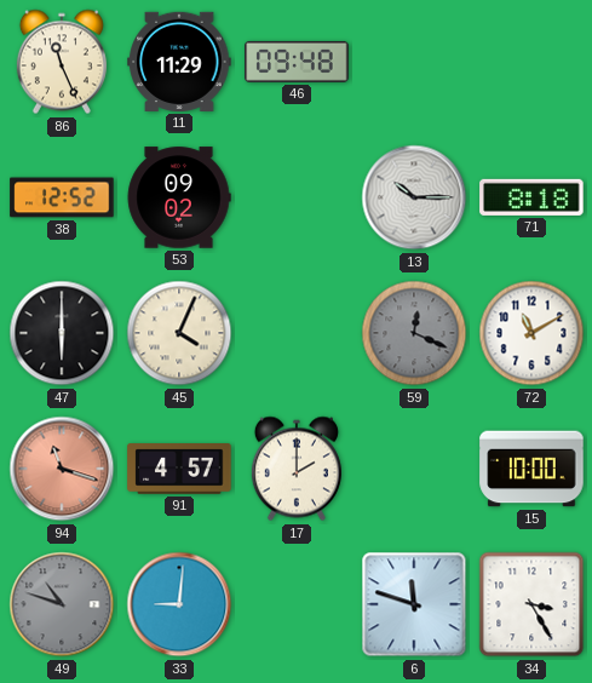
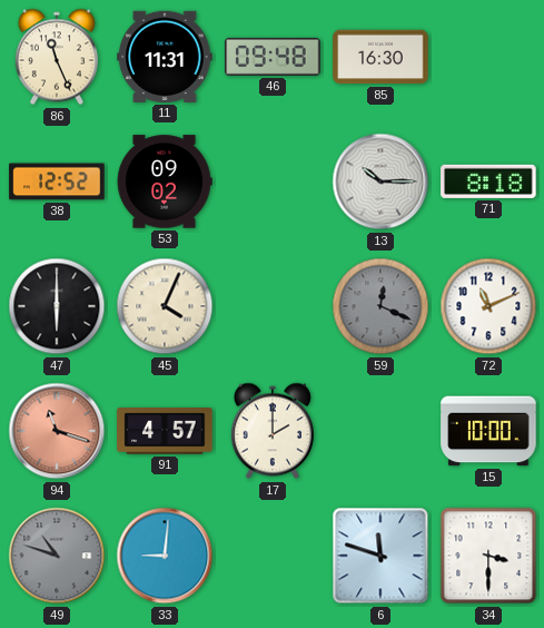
11: 11:29 -> 11:31 (165, 57)
85: none -> 16:30 (380, 57)
72: 11:10 -> 11:11 (488, 306)
34: 3:25 -> 3:30 (488, 556)
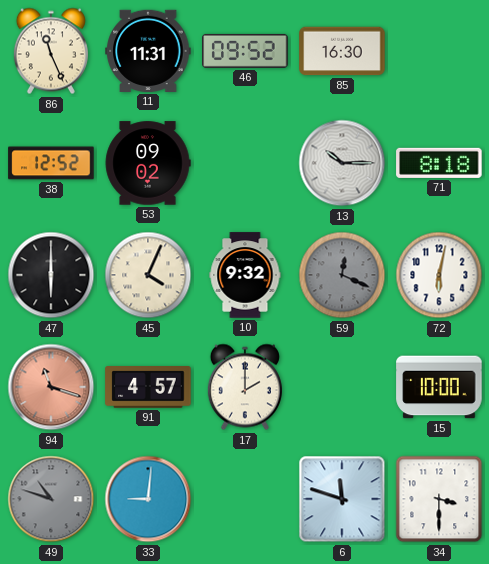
46: 09:48 -> 09:52 (245, 51)
10: none -> 9:32 (245, 275)
72: 11:11 -> 6:02 (439, 275)
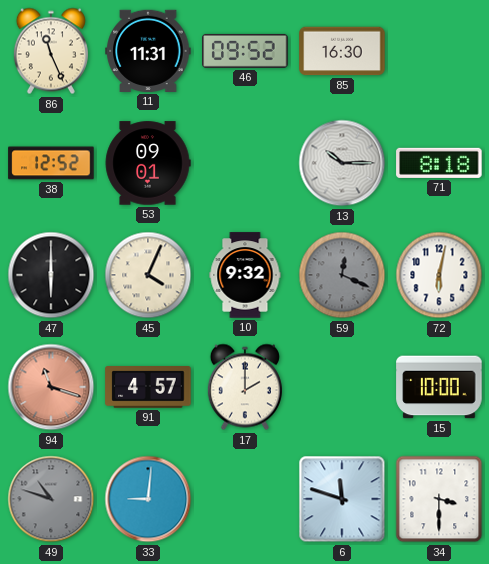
53: 09:02 -> 09:01 (148, 163)
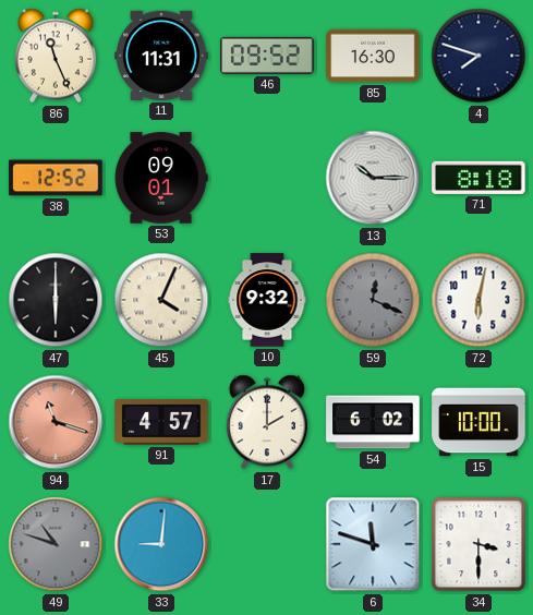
4: none -> 7:48 (479, 56)
54: none -> 6:02 (373, 422)
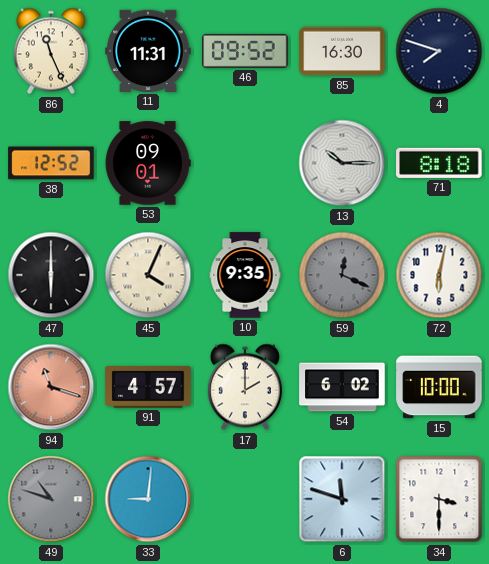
10: 9:32 -> 9:35 (245, 275)
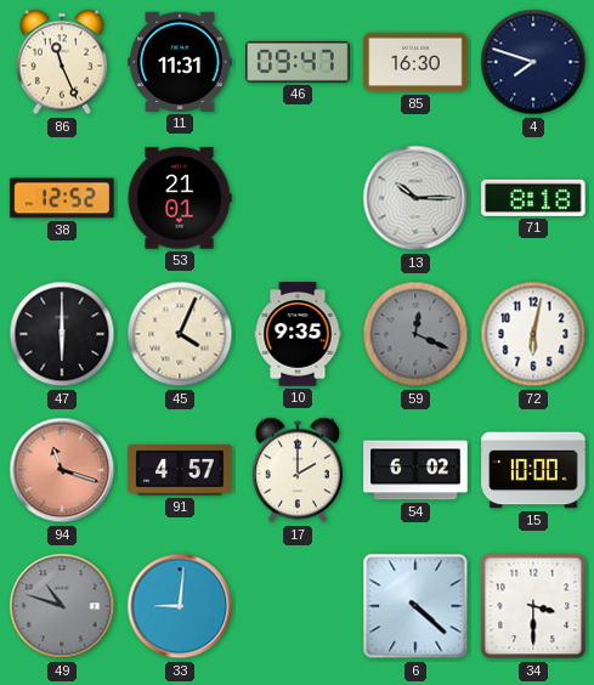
46: 09:52 -> 09:47 (298, 62)
53: 09:01 -> 21:01 (180, 198)
6: 11:48 -> 4:22 (415, 606)
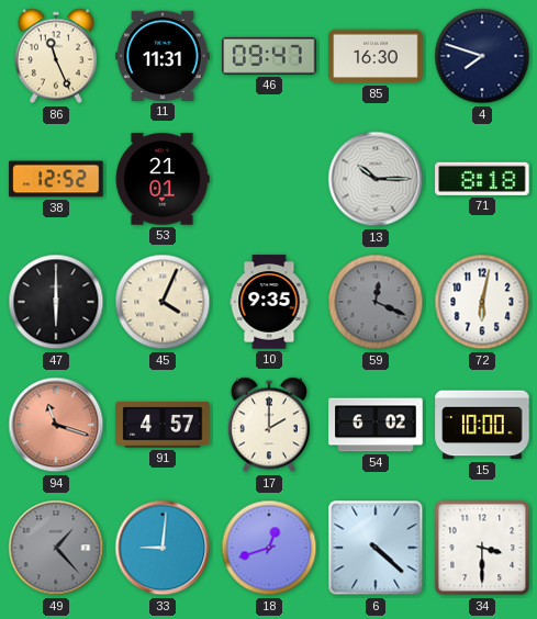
49: 10:48 -> 1:23 (56, 548)
18: none -> 12:42 (269, 548)
